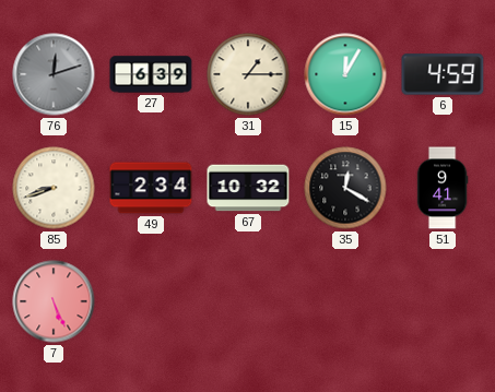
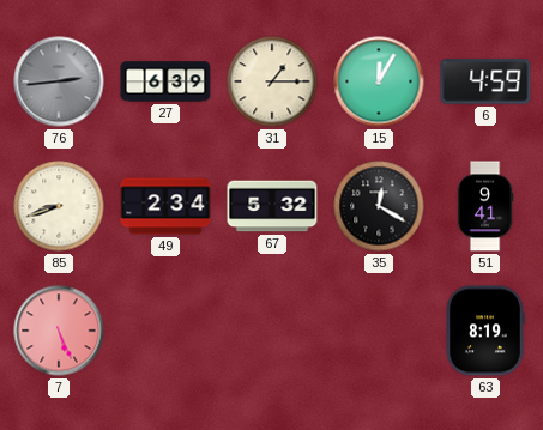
76: 12:12 -> 2:44 (59, 81)
67: 10:32 -> 5:32 (272, 206)
63: none -> 8:19 (485, 331)
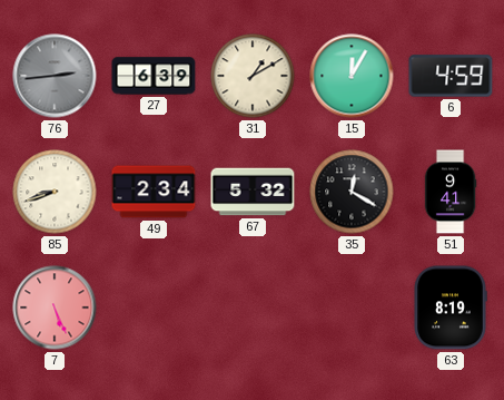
31: 1:15 -> 1:10 (253, 76)
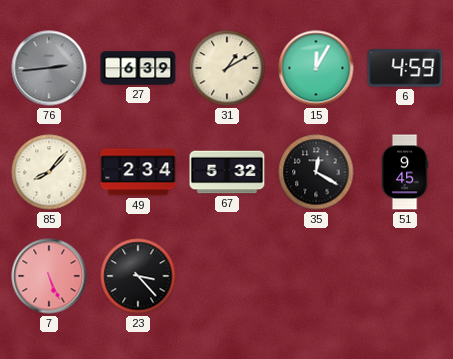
85: 8:42 -> 8:07 (49, 172)
51: 9:41 -> 9:45 (405, 172)
23: none -> 3:23 (138, 276)
63: 8:19 -> none (451, 308)
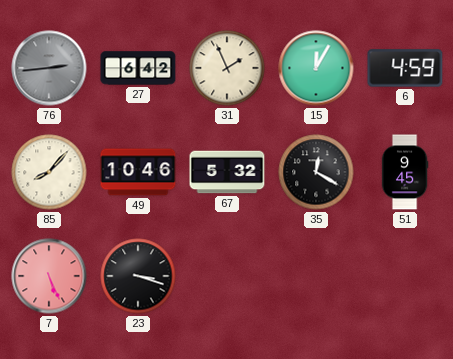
27: 6:39 -> 6:42 (138, 68)
31: 1:10 -> 1:56 (227, 68)
49: 2:34 -> 10:46 (138, 172)
23: 3:23 -> 3:18 (138, 276)
